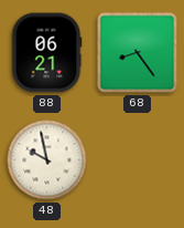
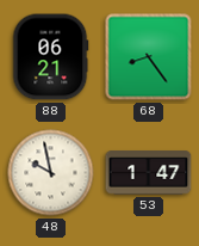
53: none -> 1:47 (149, 173)
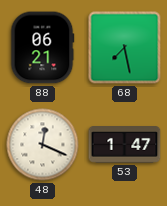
68: 8:24 -> 7:28 (125, 48)
48: 9:58 -> 12:19 (43, 145)
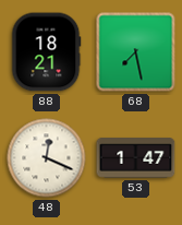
88: 06:21 -> 18:21 (46, 52)
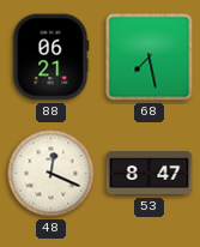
88: 18:21 -> 06:21 (50, 58)
53: 1:47 -> 8:47 (150, 174)
